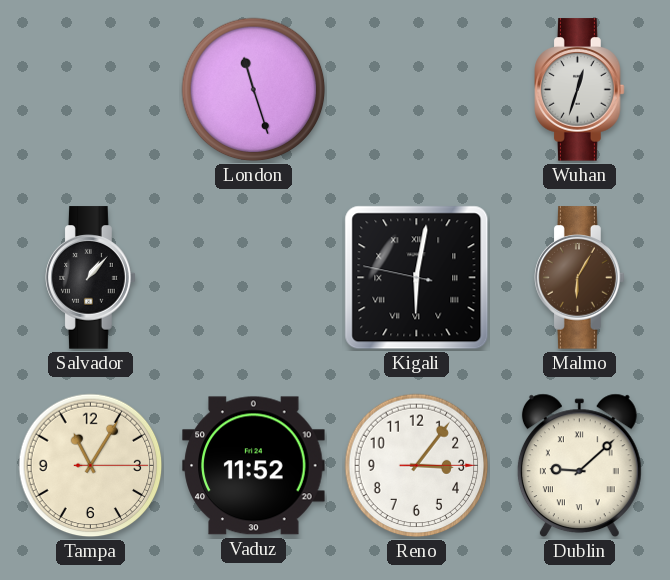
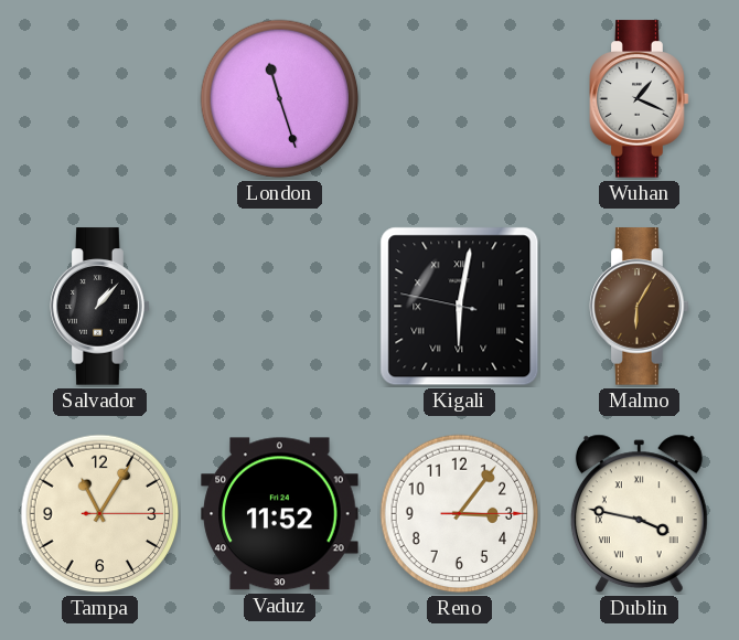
Wuhan: 12:33 -> 1:19 (640, 99)
Dublin: 9:08 -> 3:47 (639, 514)
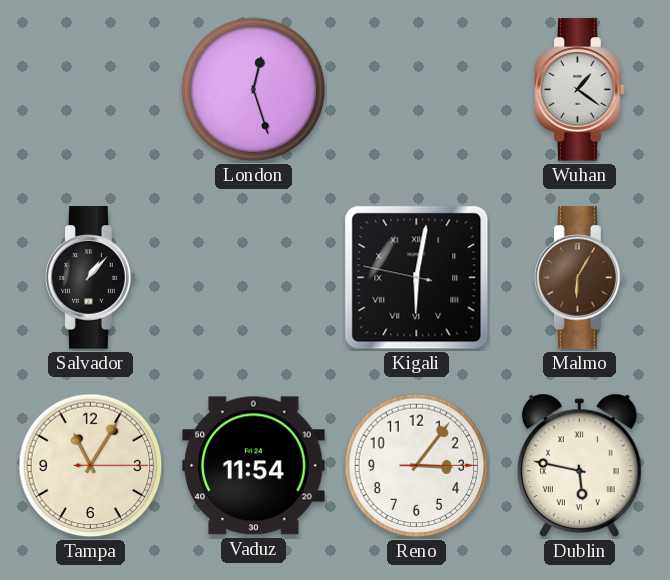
London: 11:27 -> 12:27 (254, 90)
Wuhan: 1:19 -> 1:21 (580, 90)
Vaduz: 11:52 -> 11:54 (254, 466)
Dublin: 3:47 -> 5:47 (579, 466)
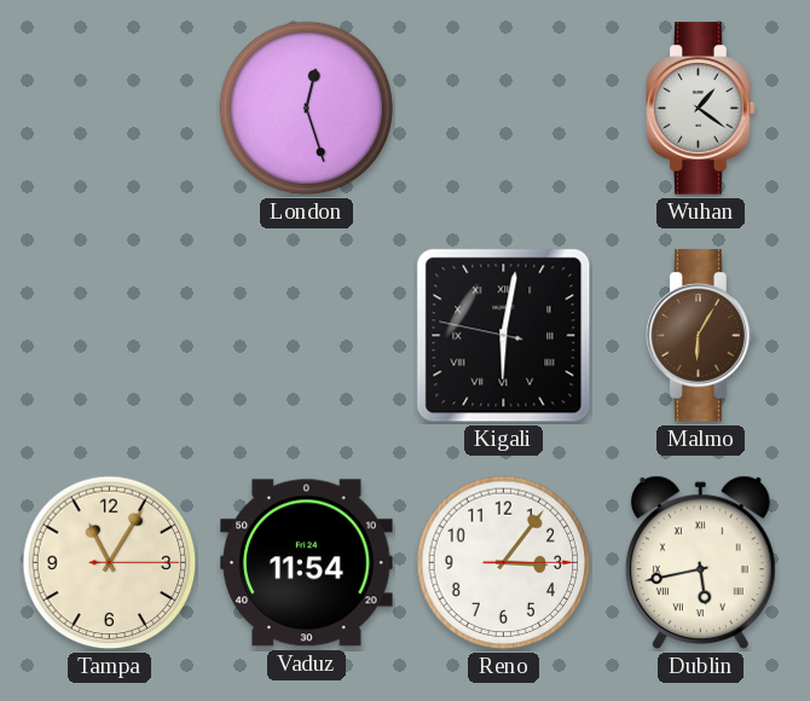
Salvador: 1:07 -> none (91, 278)
Dublin: 5:47 -> 5:43 (700, 563)
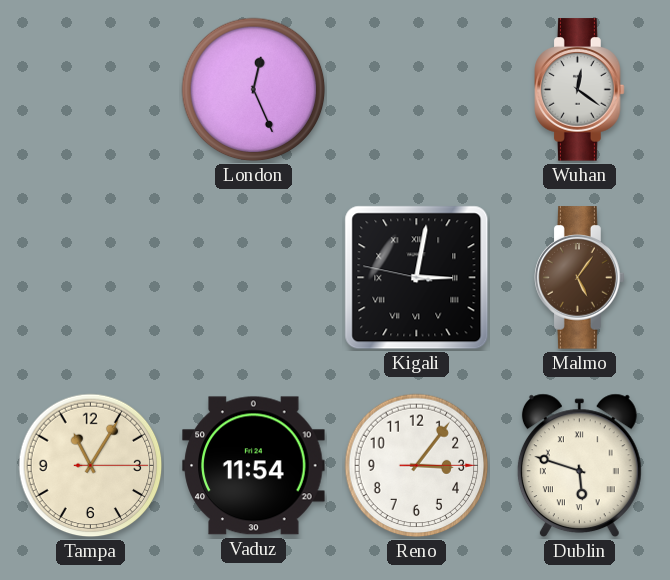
London: 12:27 -> 12:26 (254, 90)
Wuhan: 1:21 -> 12:21 (580, 90)
Kigali: 6:01 -> 3:01 (417, 278)
Malmo: 6:05 -> 5:06 (580, 278)
Dublin: 5:43 -> 5:48 (579, 466)
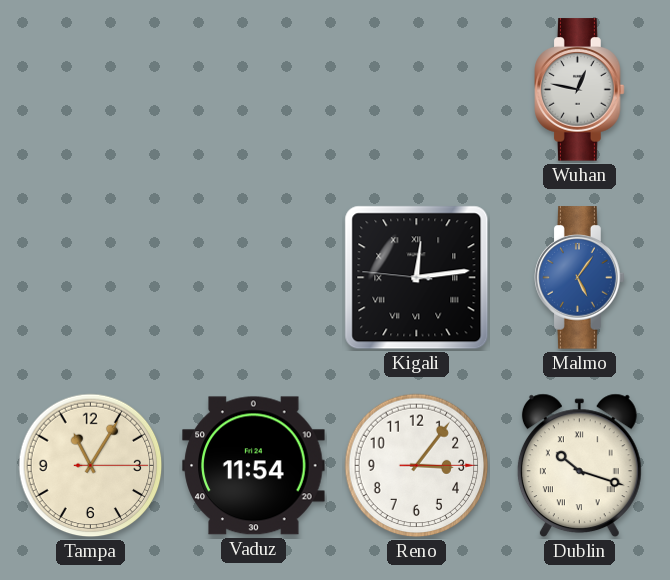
London: 12:26 -> none (254, 90)
Wuhan: 12:21 -> 12:47 (580, 90)
Kigali: 3:01 -> 12:13 (417, 278)
Malmo dial: brown -> blue (580, 278)
Dublin: 5:48 -> 10:18 (579, 466)
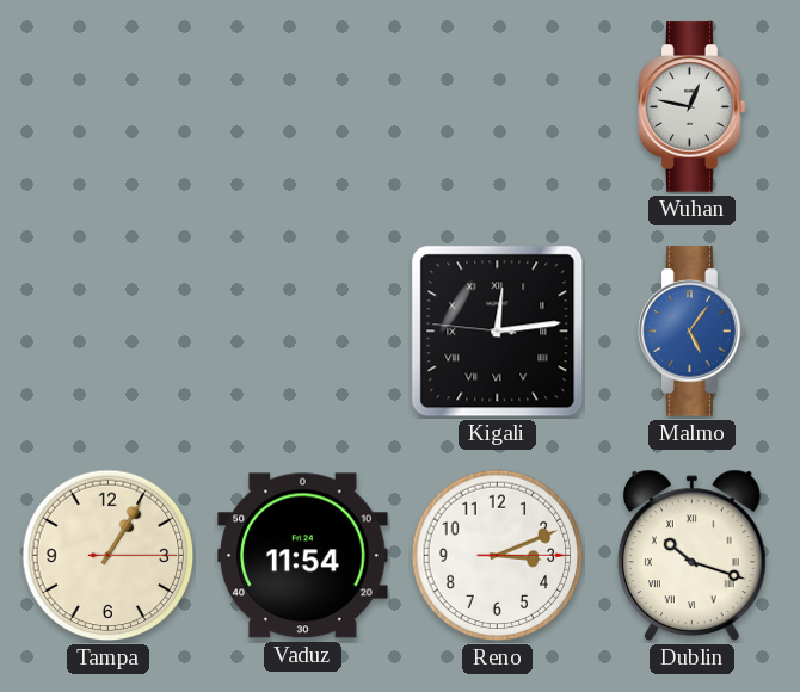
Tampa: 11:05 -> 1:05 (109, 556)
Reno: 3:06 -> 3:11 (498, 556)
